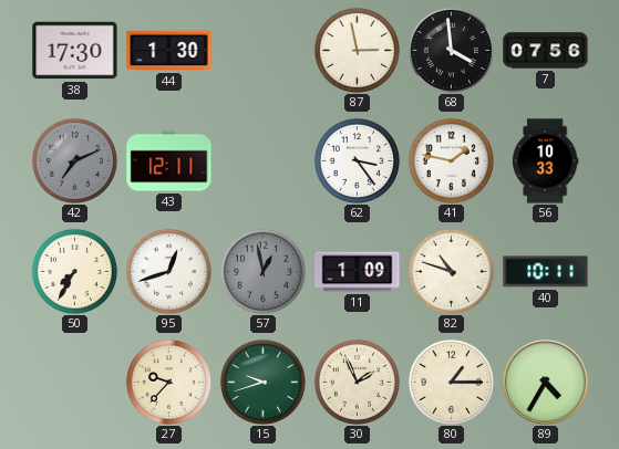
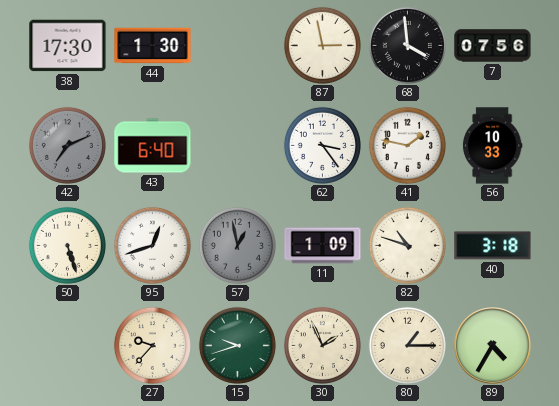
43: 12:11 -> 6:40 (153, 146)
50: 7:35 -> 5:27 (67, 245)
40: 10:11 -> 3:18 (493, 246)
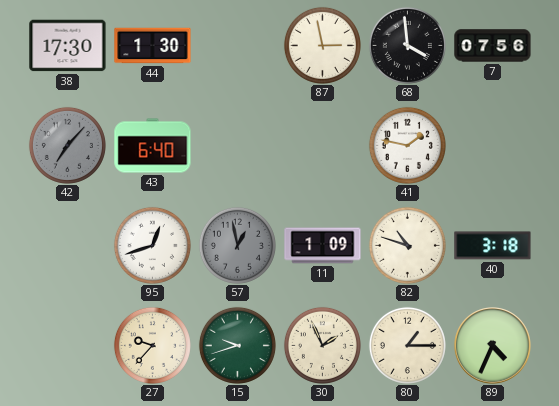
42: 7:11 -> 7:07 (67, 145)
62: 3:24 -> none (322, 145)
56: 10:33 -> none (492, 146)
50: 5:27 -> none (67, 245)
89: 4:35 -> 4:34 (493, 346)
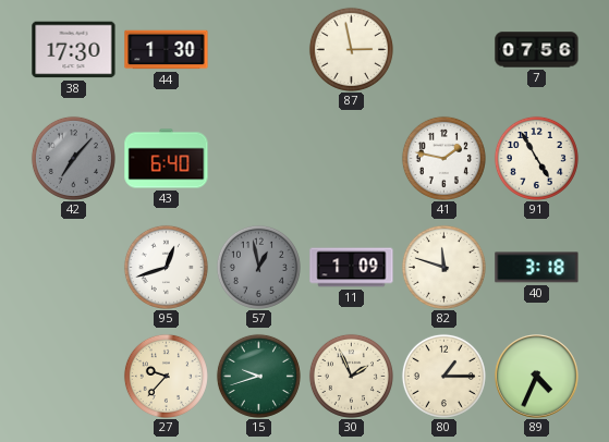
68: 3:59 -> none (407, 45)
91: none -> 4:55 (536, 158)
82: 10:48 -> 11:48 (443, 267)
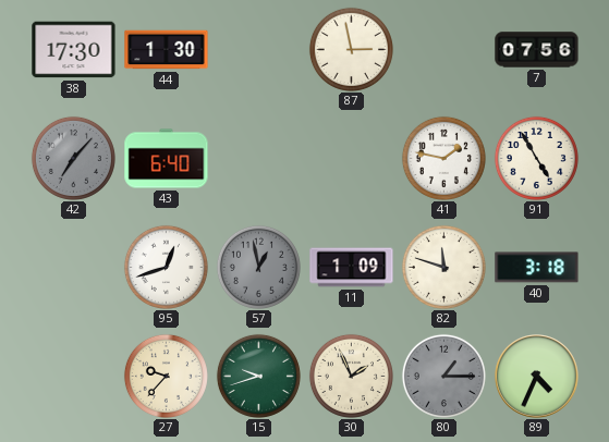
80 dial: cream -> grey (443, 376)
